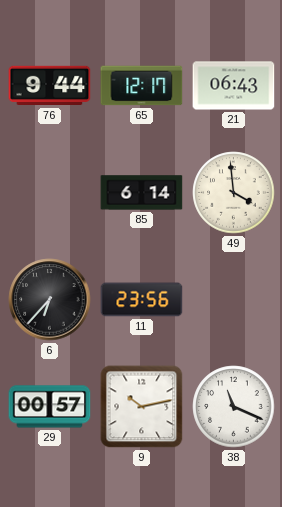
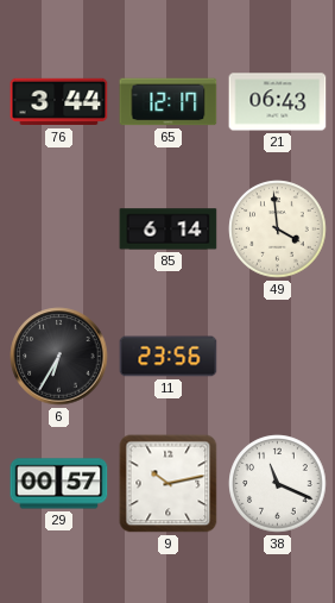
76: 9:44 -> 3:44 (59, 102)
6: 6:37 -> 6:35 (59, 357)
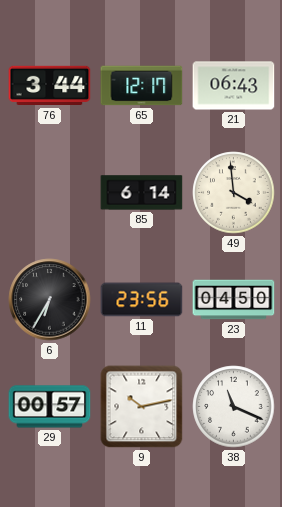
23: none -> 04:50 (234, 300)
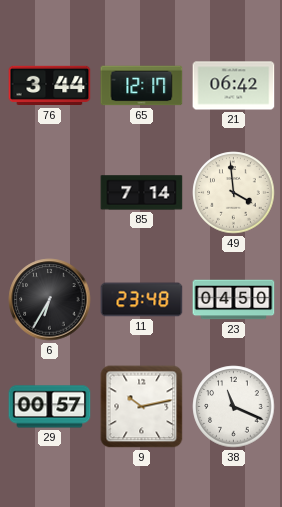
21: 06:43 -> 06:42 (234, 86)
85: 6:14 -> 7:14 (142, 193)
11: 23:56 -> 23:48 (142, 300)
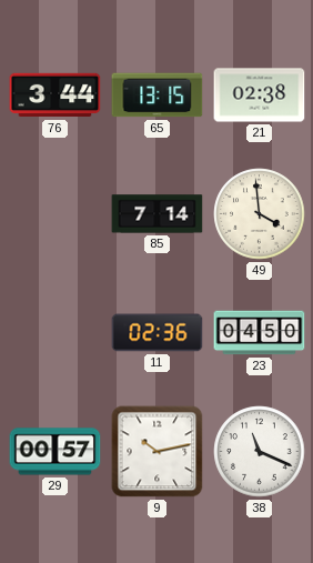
65: 12:17 -> 13:15 (158, 95)
21: 06:42 -> 02:38 (260, 95)
6: 6:35 -> none (50, 300)
11: 23:48 -> 02:36 (158, 333)
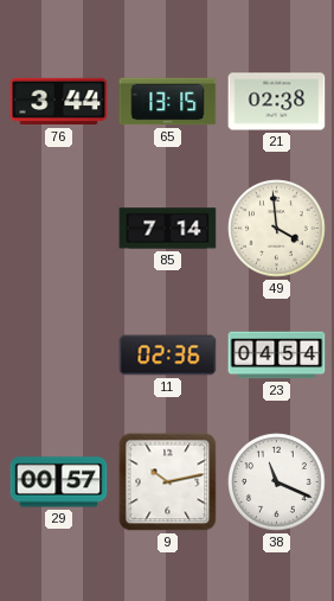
23: 04:50 -> 04:54 (277, 356)
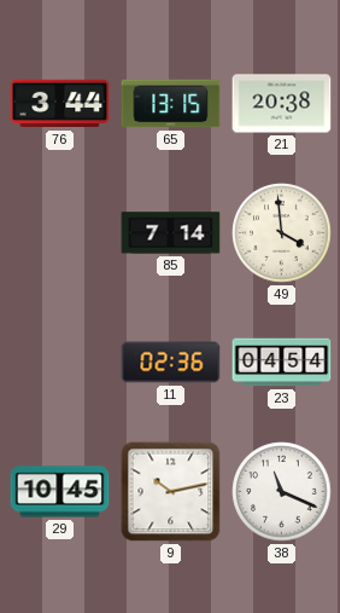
21: 02:38 -> 20:38 (282, 104)
29: 00:57 -> 10:45 (60, 492)
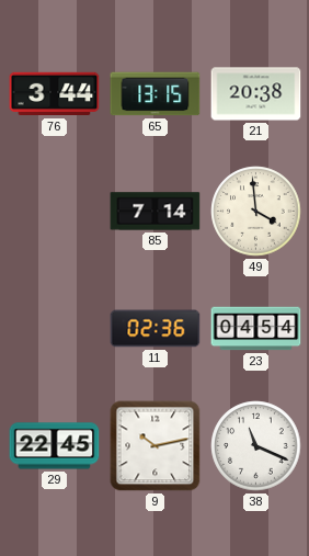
29: 10:45 -> 22:45 (55, 446)
